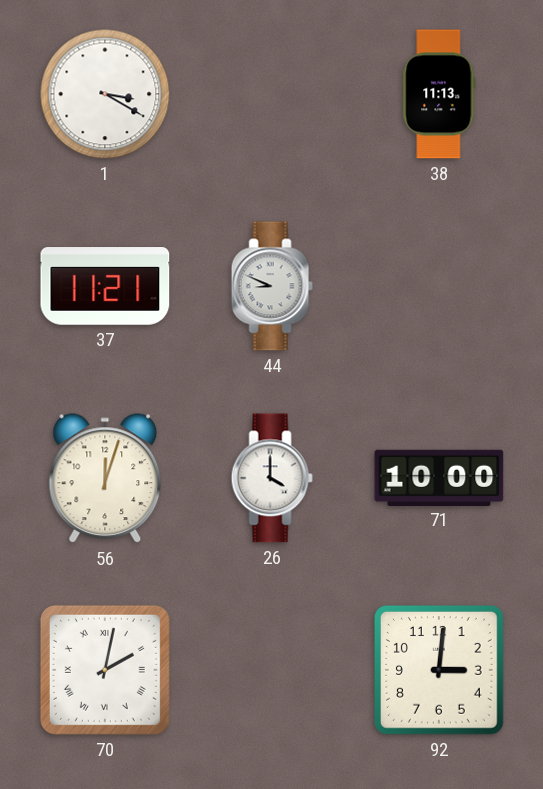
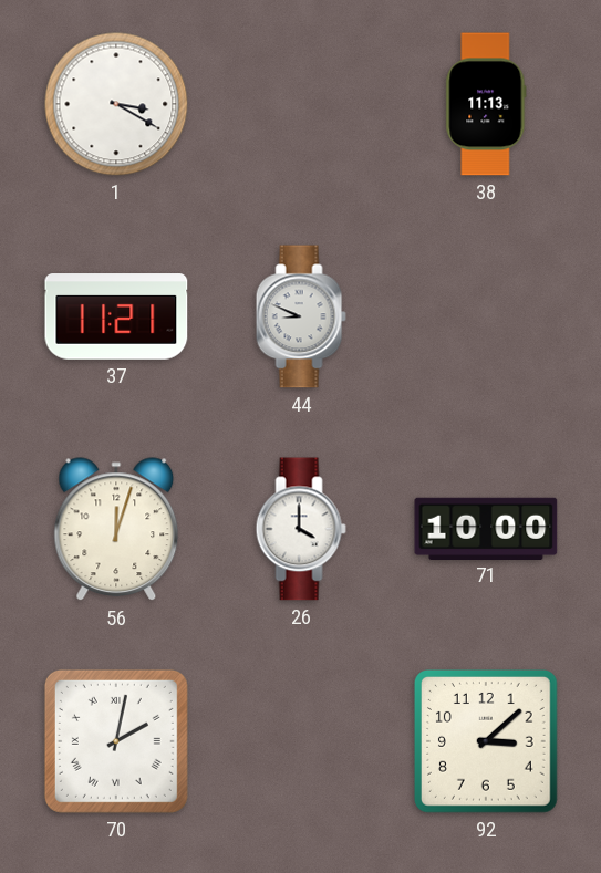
92: 3:01 -> 3:08 (486, 741)
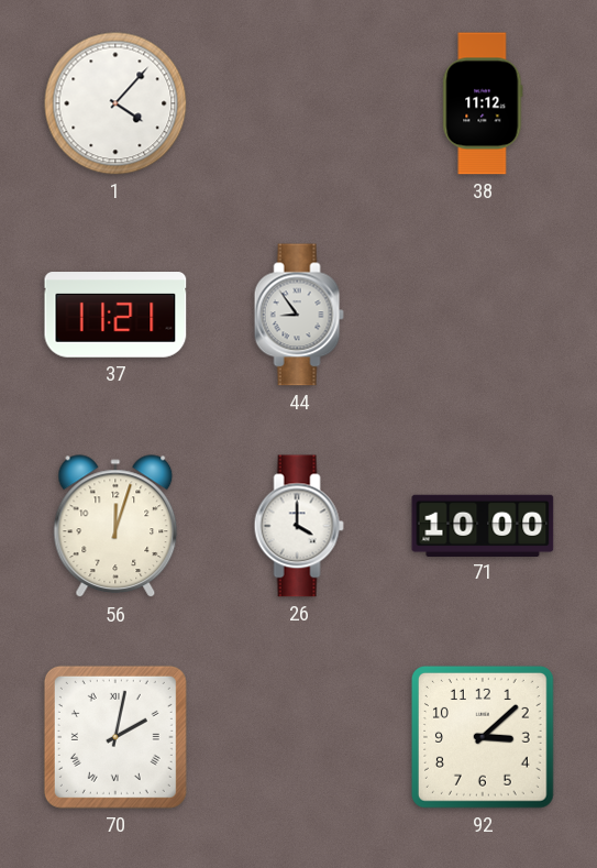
1: 3:20 -> 4:07 (115, 103)
38: 11:13 -> 11:12 (483, 103)
44: 8:49 -> 8:54 (299, 315)
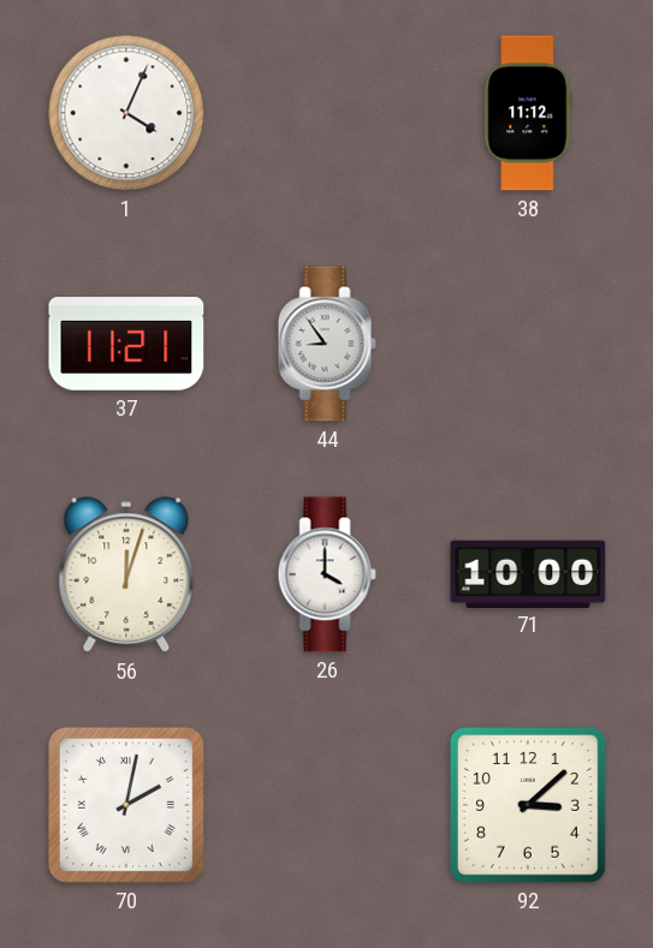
1: 4:07 -> 4:04 (126, 113)
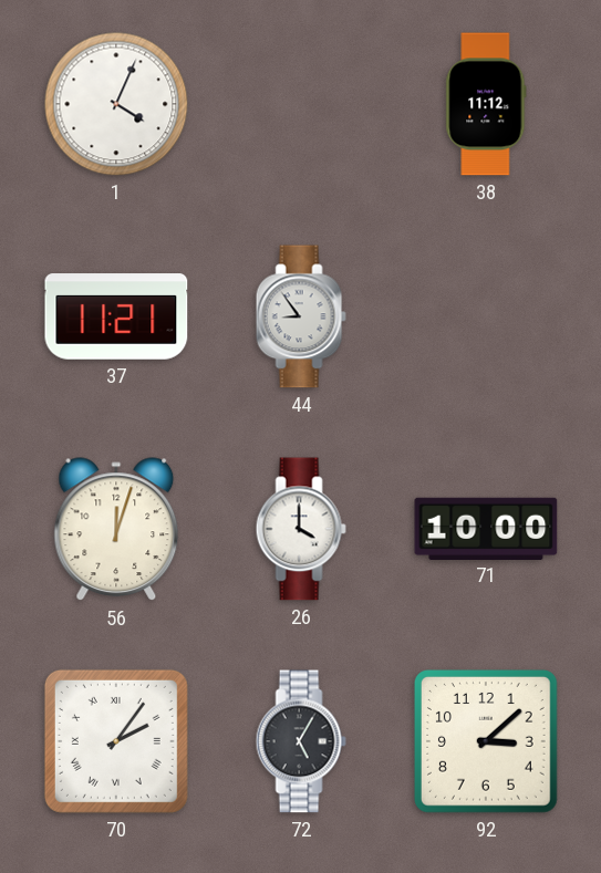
70: 2:02 -> 2:06 (116, 741)
72: none -> 5:05 (301, 741)
